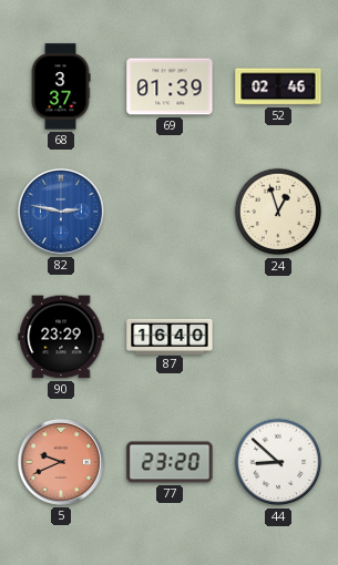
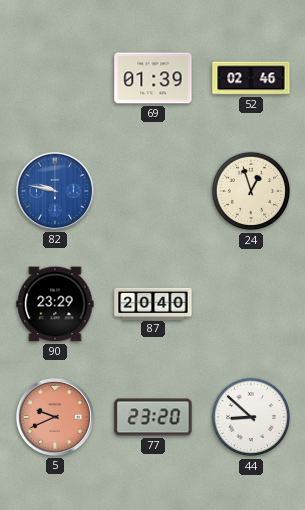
68: 3:37 -> none (61, 86)
82: 2:47 -> 9:47 (55, 191)
87: 16:40 -> 20:40 (153, 303)
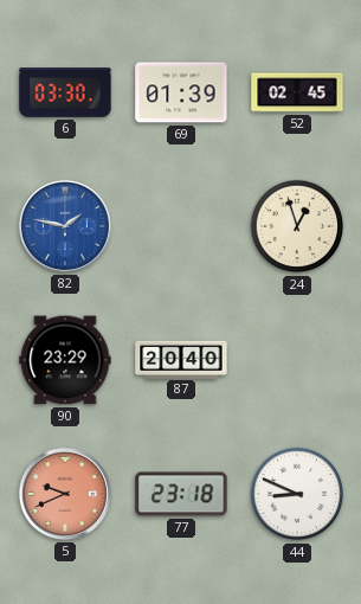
6: none -> 03:30 (65, 92)
52: 02:46 -> 02:45 (297, 92)
82: 9:47 -> 1:47 (65, 226)
77: 23:20 -> 23:18 (181, 494)
44: 8:52 -> 8:49 (297, 494)
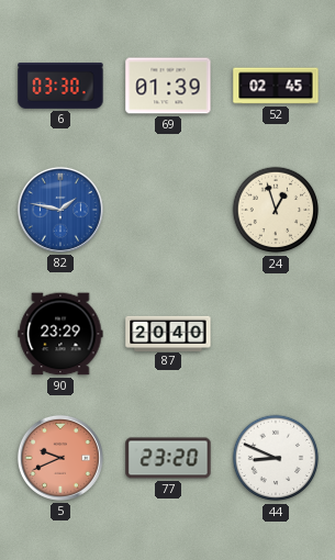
77: 23:18 -> 23:20 (168, 458)
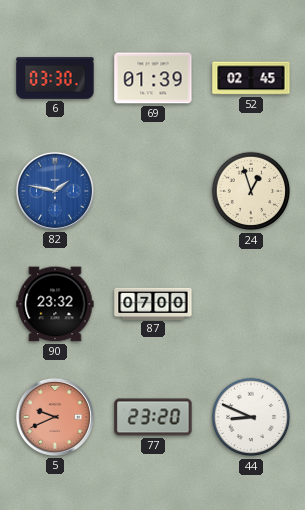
90: 23:29 -> 23:32 (55, 304)
87: 20:40 -> 07:00 (153, 303)
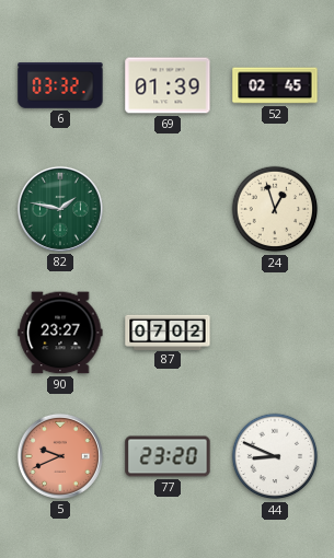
6: 03:30 -> 03:32 (60, 85)
82 dial: blue -> green (60, 209)
90: 23:32 -> 23:27 (60, 333)
87: 07:00 -> 07:02 (168, 332)
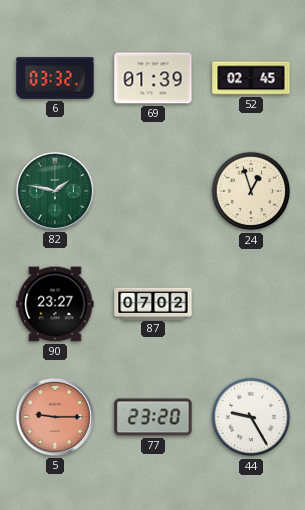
5: 9:41 -> 9:15 (55, 417)
44: 8:49 -> 9:25 (251, 417)
